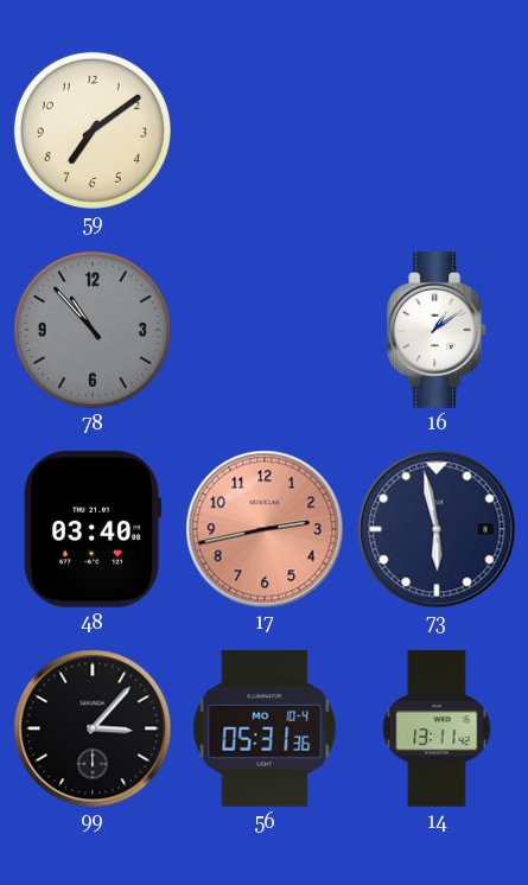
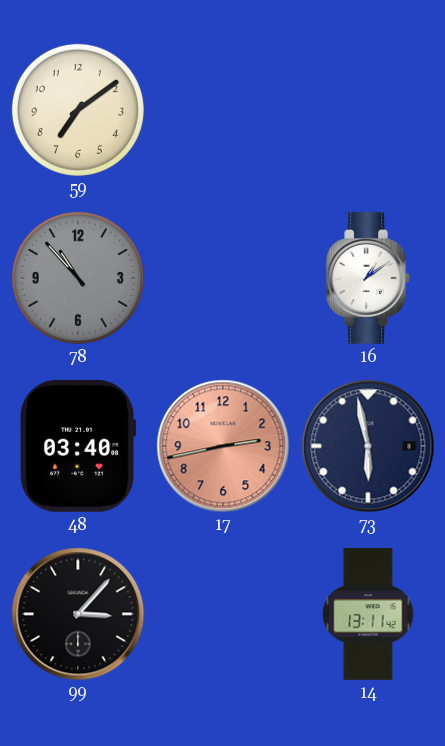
56: 05:31 -> none (265, 728)
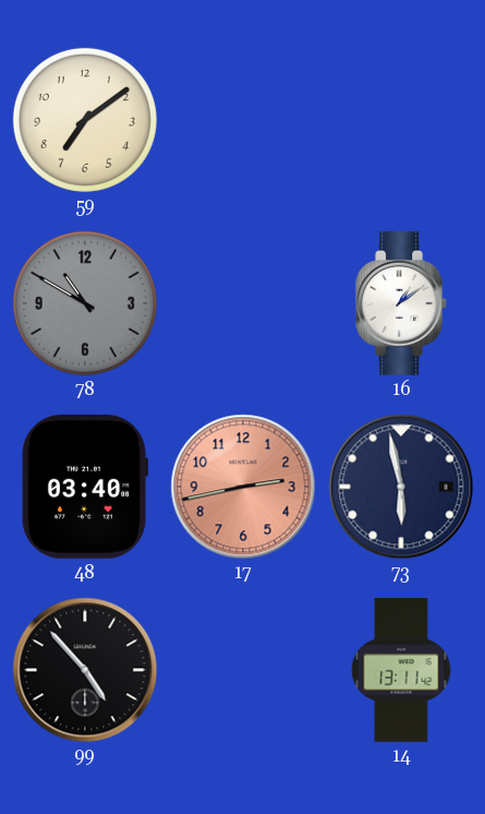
78: 10:53 -> 10:50 (85, 303)
99: 3:07 -> 4:53 (85, 670)
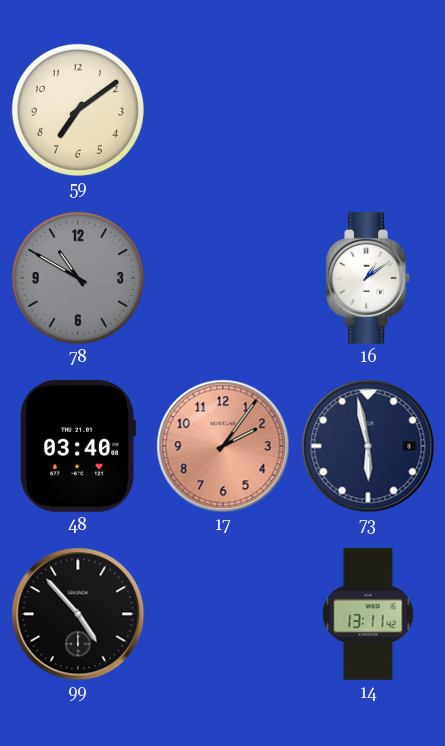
17: 2:43 -> 2:06 (223, 446)
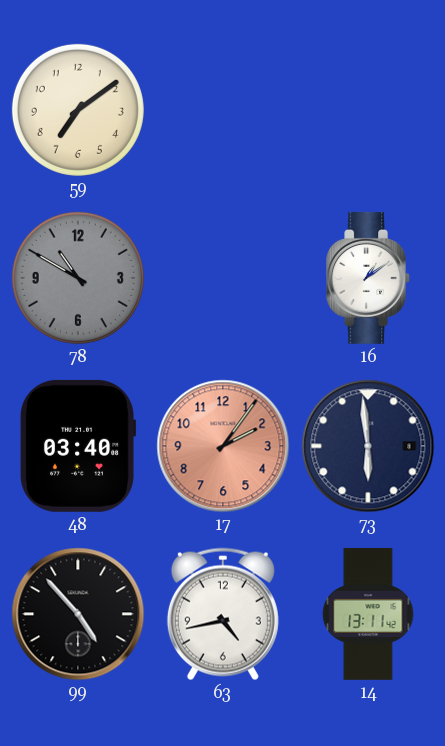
73: 5:58 -> 5:59 (368, 446)
63: none -> 4:43 (223, 614)
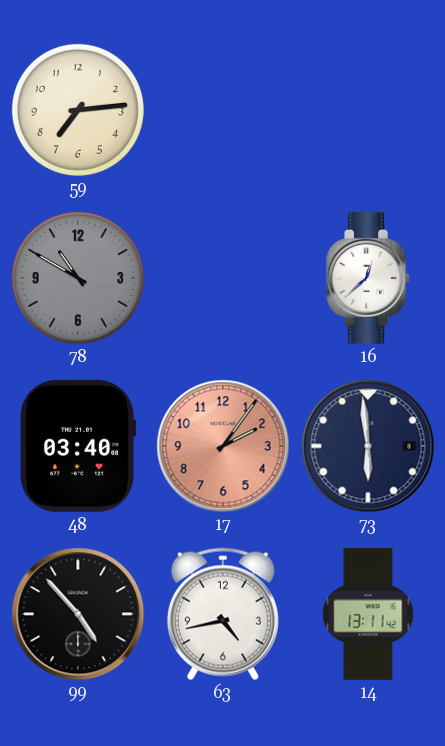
59: 7:09 -> 7:14 (78, 110)
16: 1:09 -> 12:38 (369, 278)
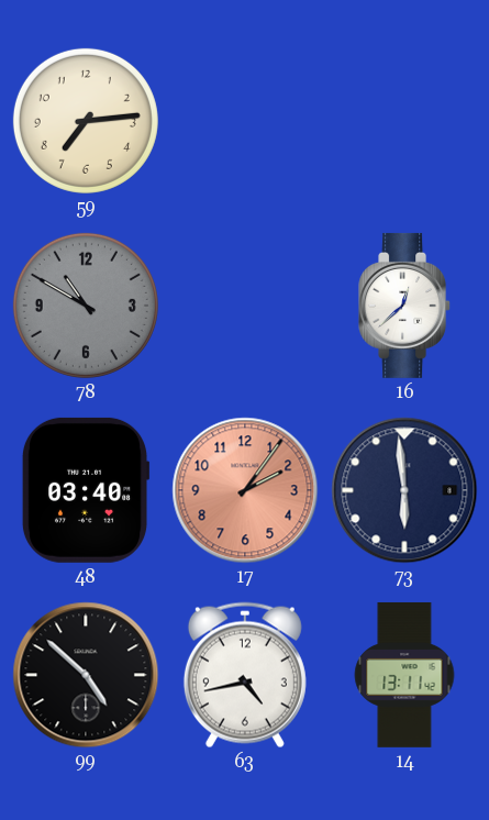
99: 4:53 -> 4:52 (86, 675)
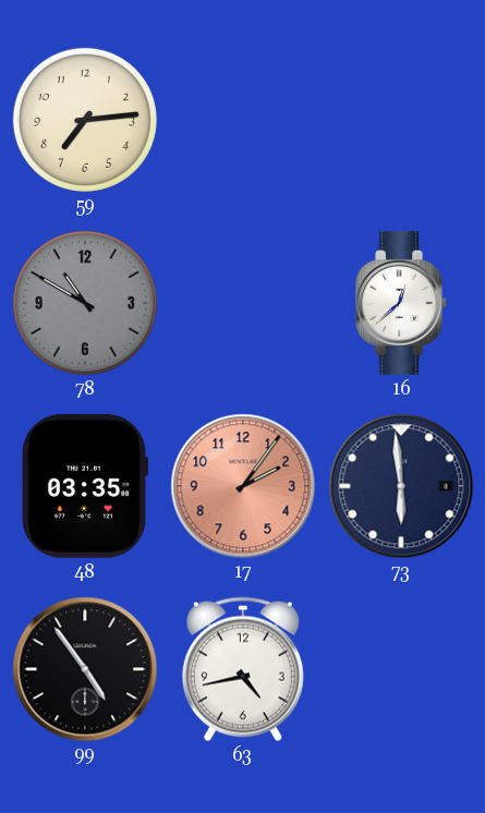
48: 03:40 -> 03:35 (85, 486)
99: 4:52 -> 4:54 (85, 669)
14: 13:11 -> none (404, 675)
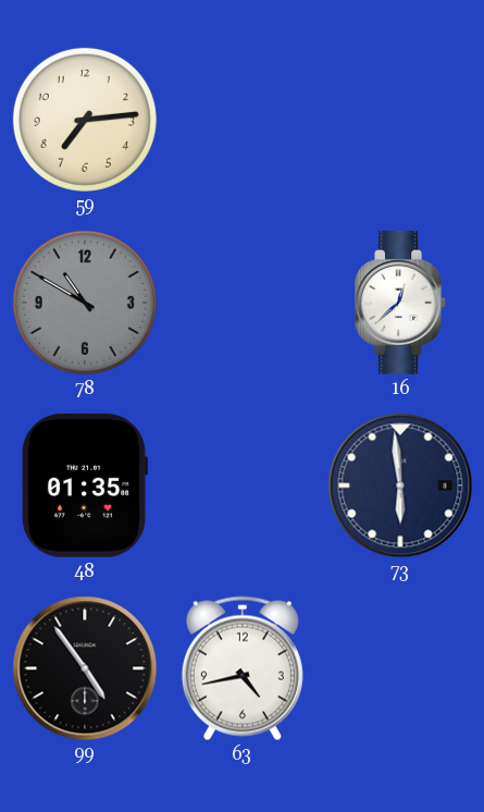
48: 03:35 -> 01:35 (85, 485)
17: 2:06 -> none (243, 486)
